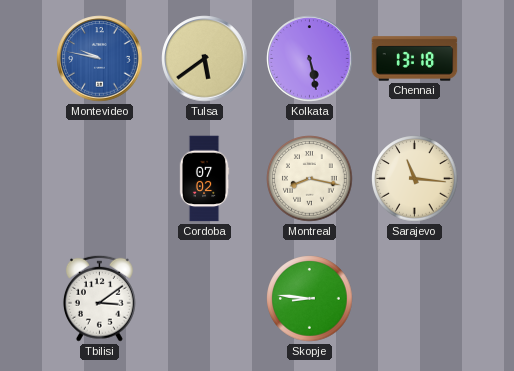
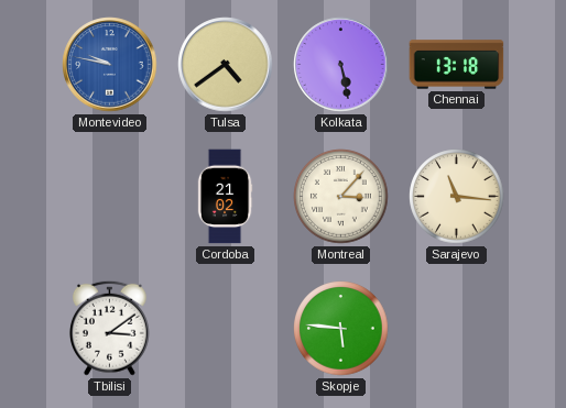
Tulsa: 5:39 -> 4:39 (226, 65)
Cordoba: 07:02 -> 21:02 (225, 197)
Montreal: 8:17 -> 3:07 (341, 197)
Skopje: 8:46 -> 5:46 (341, 329)
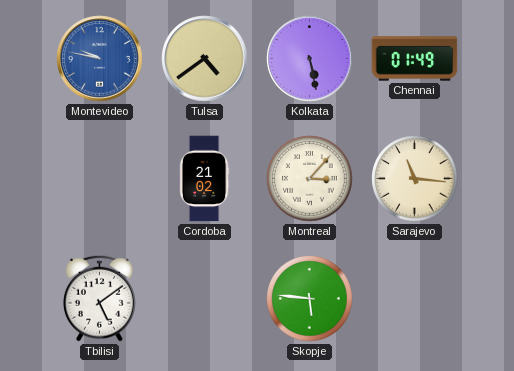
Chennai: 13:18 -> 01:49 (415, 59)
Tbilisi: 3:09 -> 5:09 (99, 298)
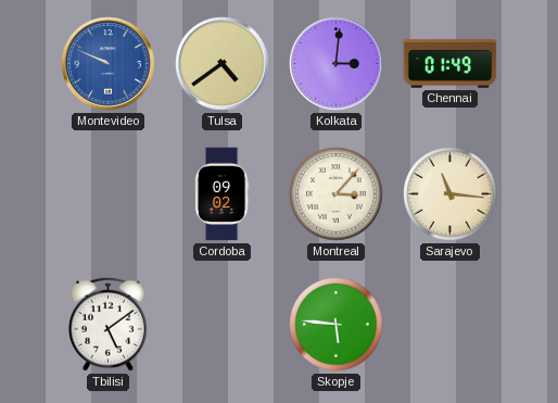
Montevideo: 9:47 -> 9:49 (109, 64)
Kolkata: 5:28 -> 3:01 (337, 64)
Cordoba: 21:02 -> 09:02 (221, 194)
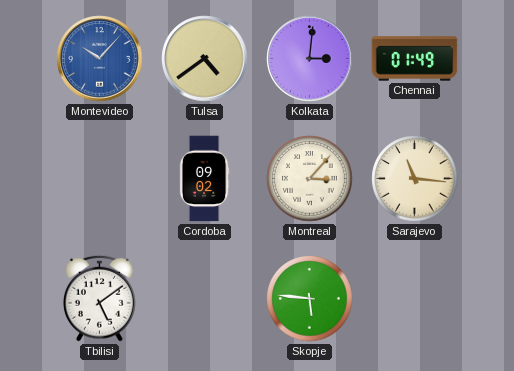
Montevideo: 9:49 -> 10:07 (100, 59)
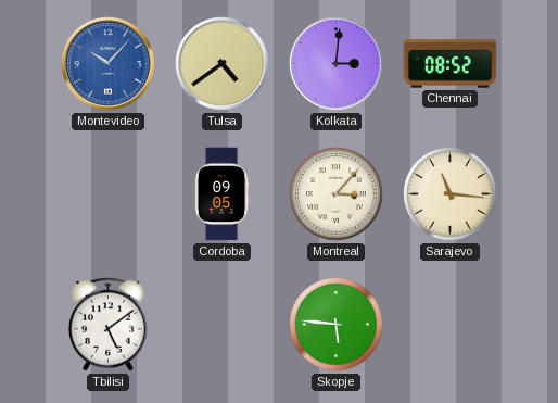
Chennai: 01:49 -> 08:52 (451, 64)
Cordoba: 09:02 -> 09:05 (221, 194)
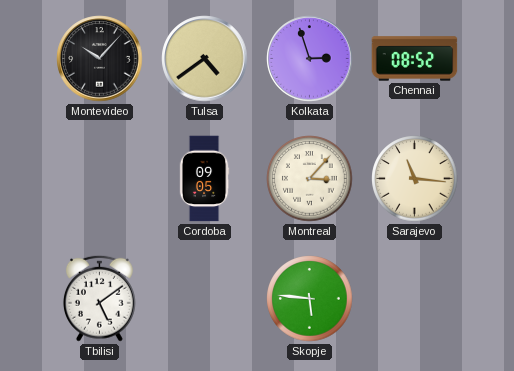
Montevideo dial: blue -> black (100, 59)
Kolkata: 3:01 -> 2:57 (310, 59)
